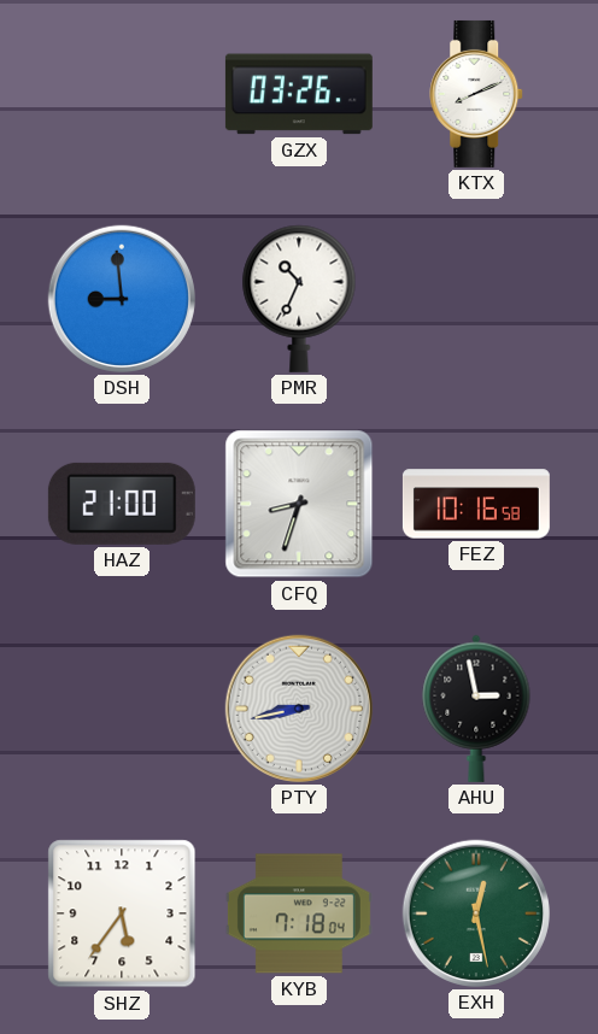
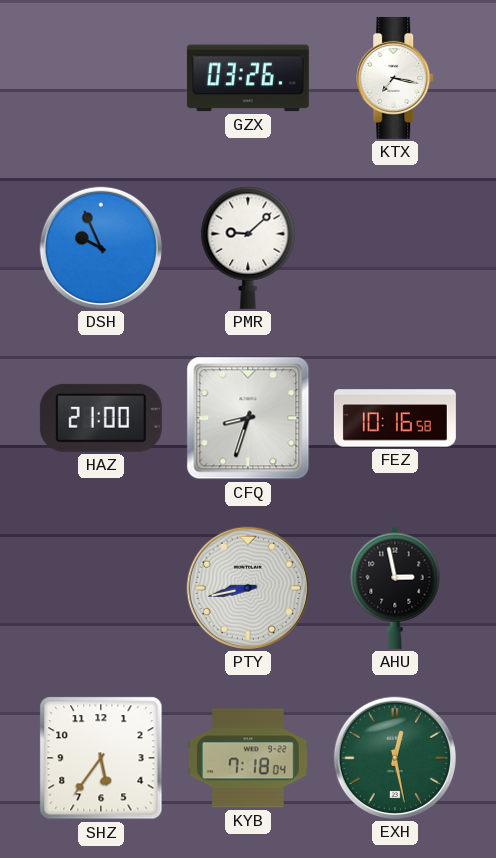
KTX: 8:11 -> 7:17 (396, 78)
DSH: 8:59 -> 9:56 (101, 248)
PMR: 10:34 -> 9:08 (248, 248)
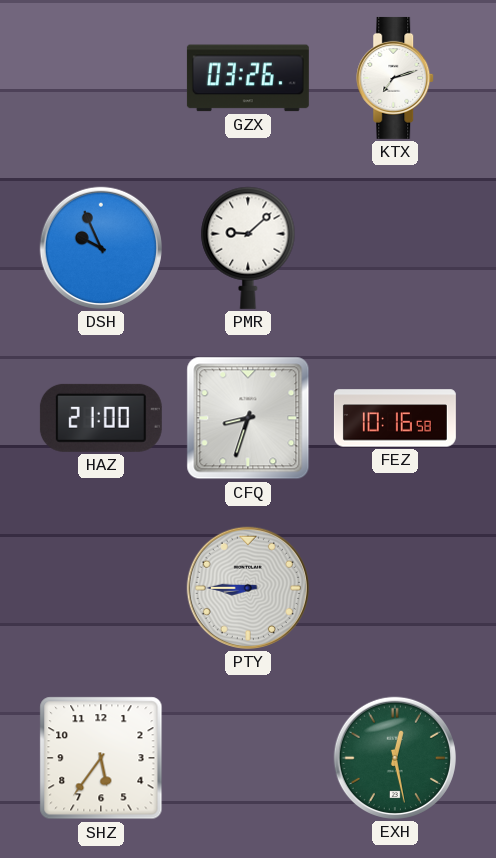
KTX: 7:17 -> 7:12 (396, 78)
PTY: 8:43 -> 8:45 (248, 588)
AHU: 2:58 -> none (395, 588)
KYB: 7:18 -> none (248, 758)
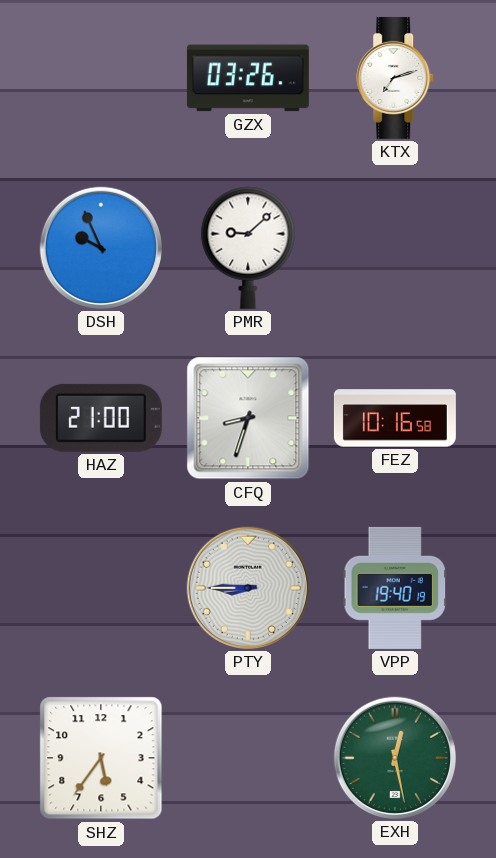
VPP: none -> 19:40 (394, 588)
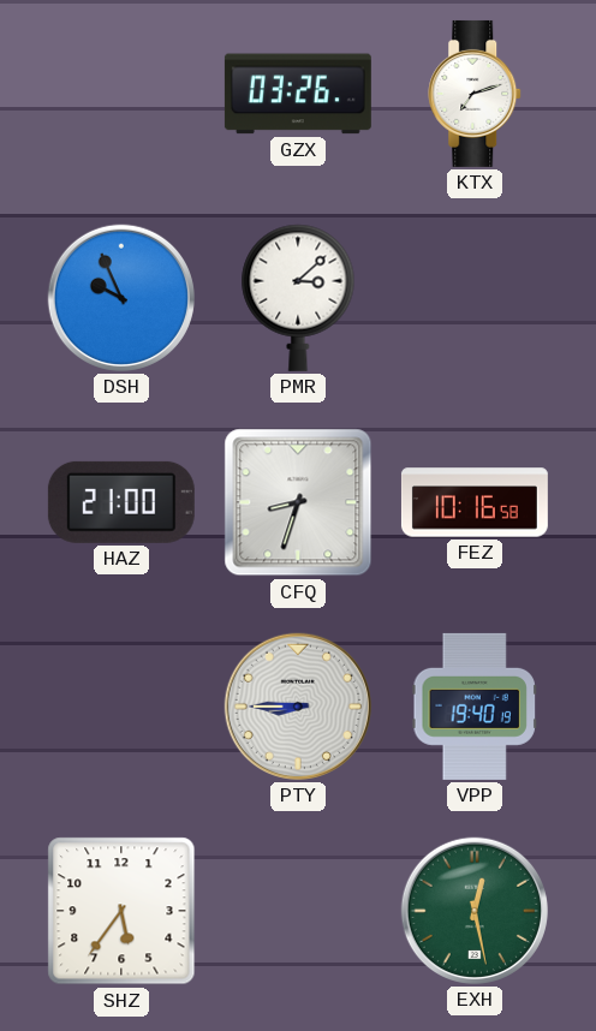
PMR: 9:08 -> 3:08 (298, 298)
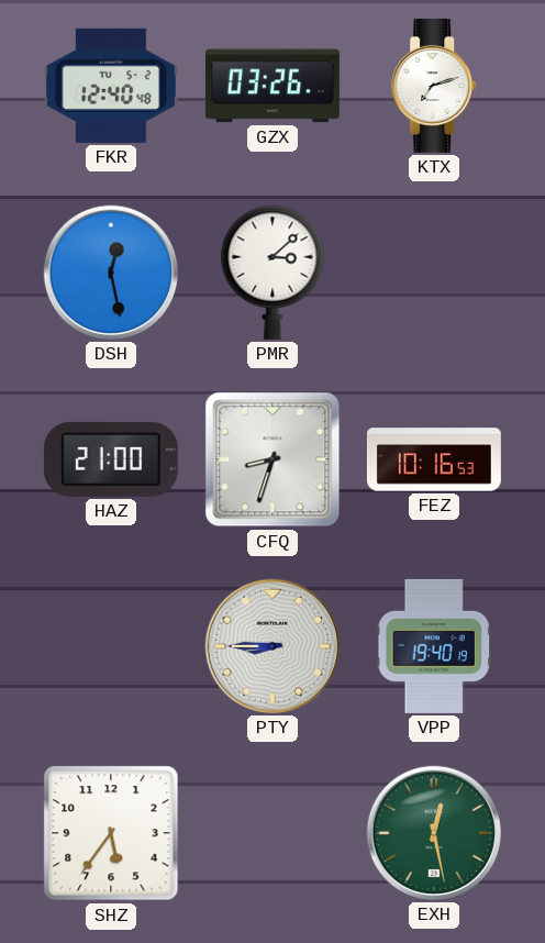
FKR: none -> 12:40 (111, 86)
DSH: 9:56 -> 12:28 (111, 273)
FEZ: 10:16:58 -> 10:16:53 (434, 459)
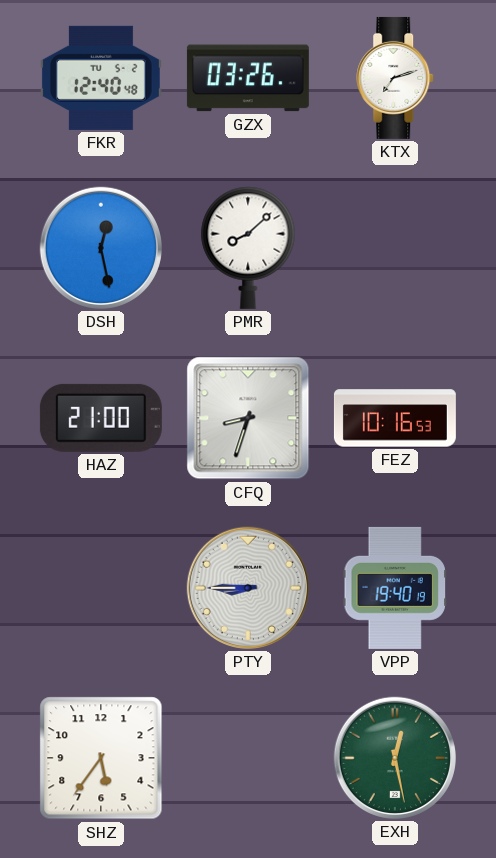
PMR: 3:08 -> 8:08 (248, 248)
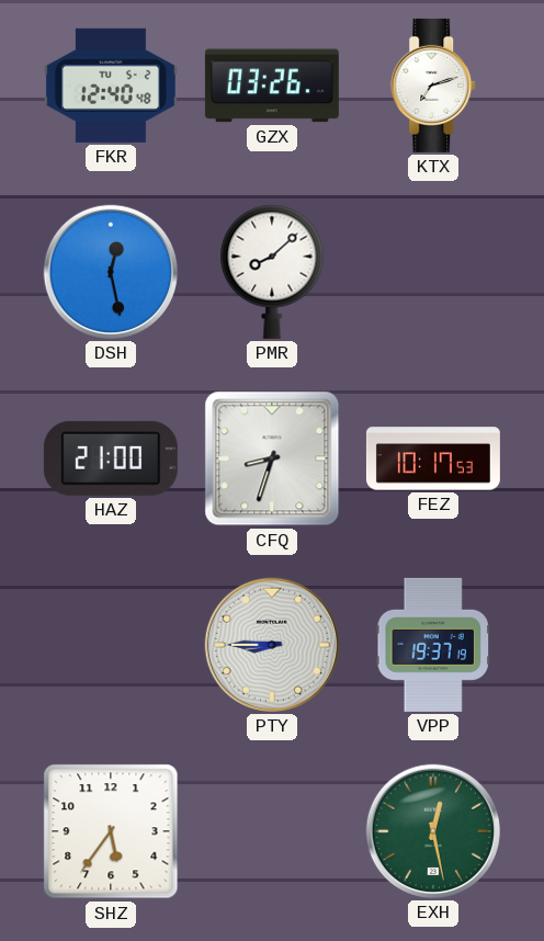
FEZ: 10:16 -> 10:17 (433, 458)
VPP: 19:40 -> 19:37 (432, 645)
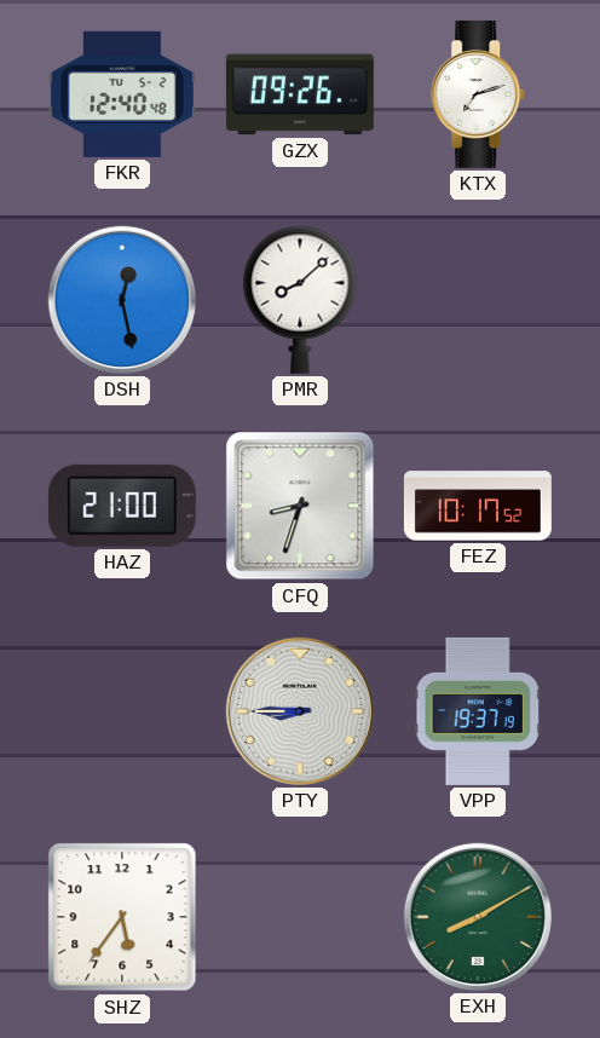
GZX: 03:26 -> 09:26 (300, 94)
FEZ: 10:17:53 -> 10:17:52 (478, 506)
EXH: 12:28 -> 8:10 (478, 917)
